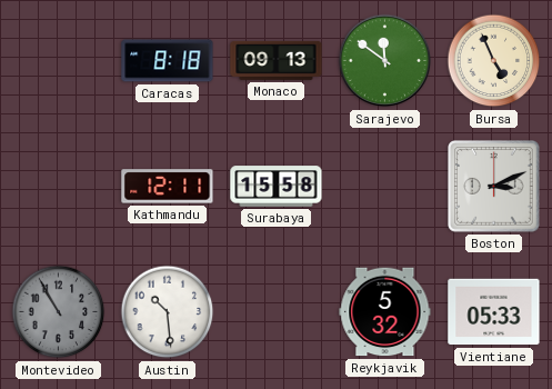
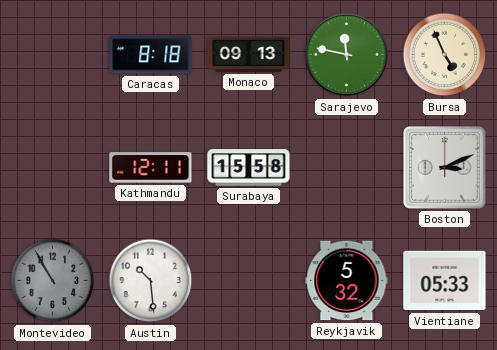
Sarajevo: 11:51 -> 11:47 (347, 55)
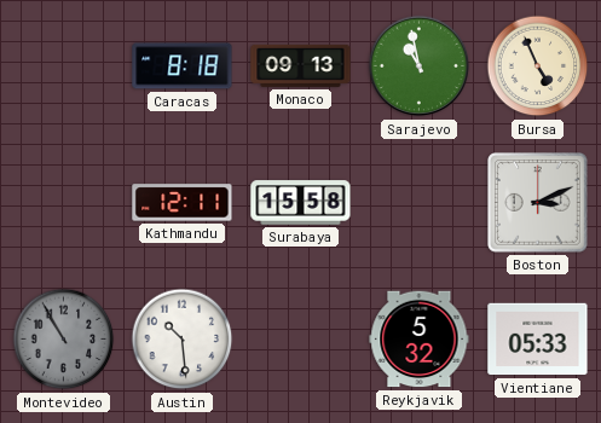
Sarajevo: 11:47 -> 10:58 (420, 66)
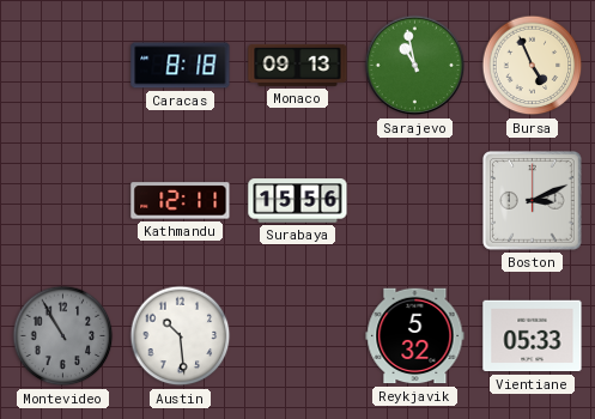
Surabaya: 15:58 -> 15:56 (298, 201)
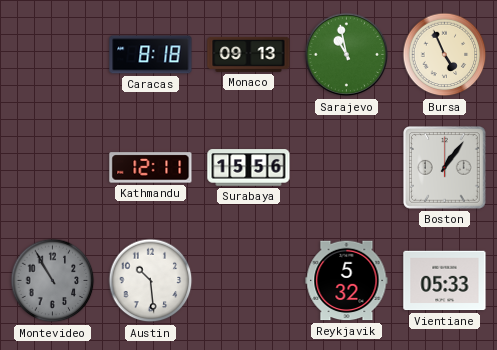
Boston: 3:11 -> 1:06 (445, 168)
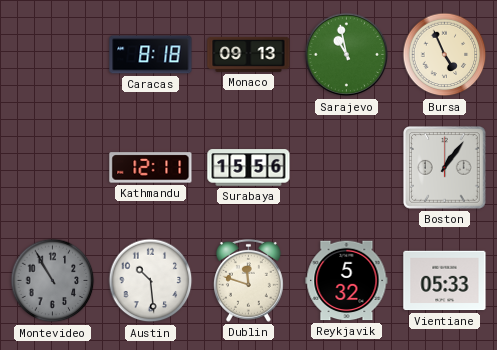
Dublin: none -> 11:48 (248, 280)
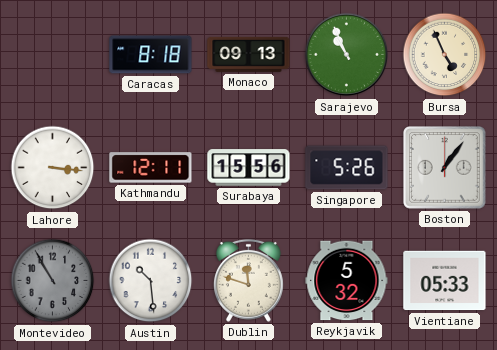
Sarajevo: 10:58 -> 10:56 (347, 55)
Lahore: none -> 3:16 (53, 168)
Singapore: none -> 5:26 (347, 168)
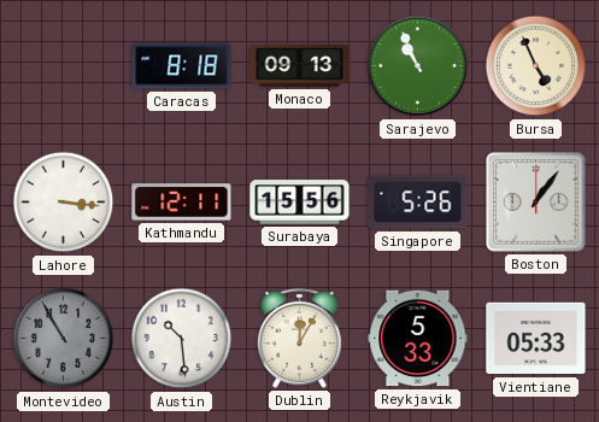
Dublin: 11:48 -> 12:05 (299, 338)
Reykjavik: 5:32 -> 5:33 (418, 339)
